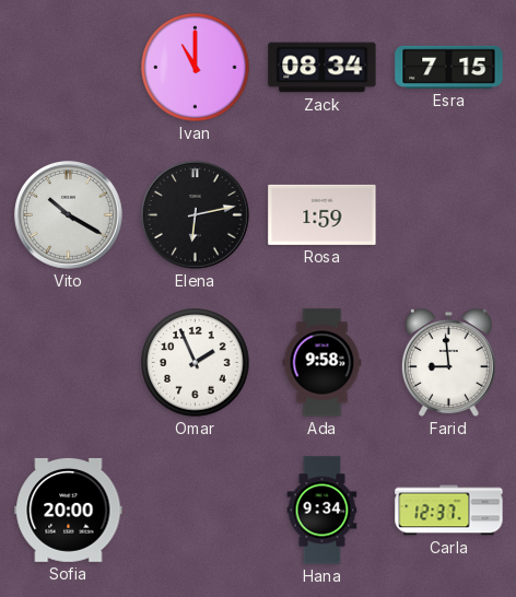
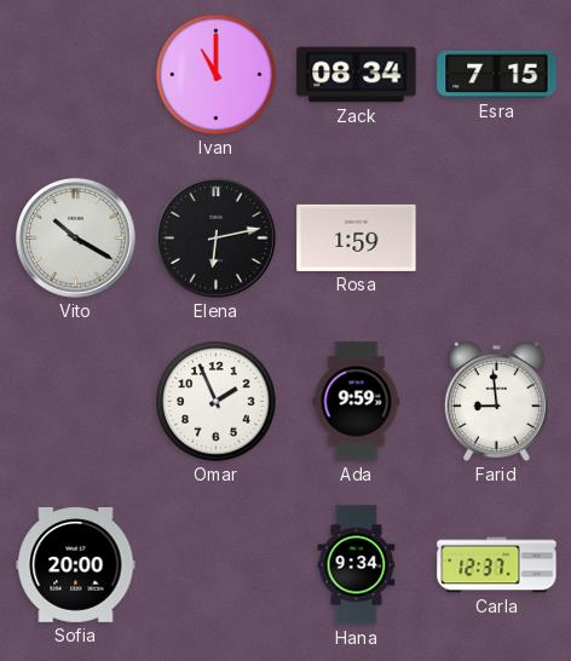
Ada: 9:58 -> 9:59 (357, 402)
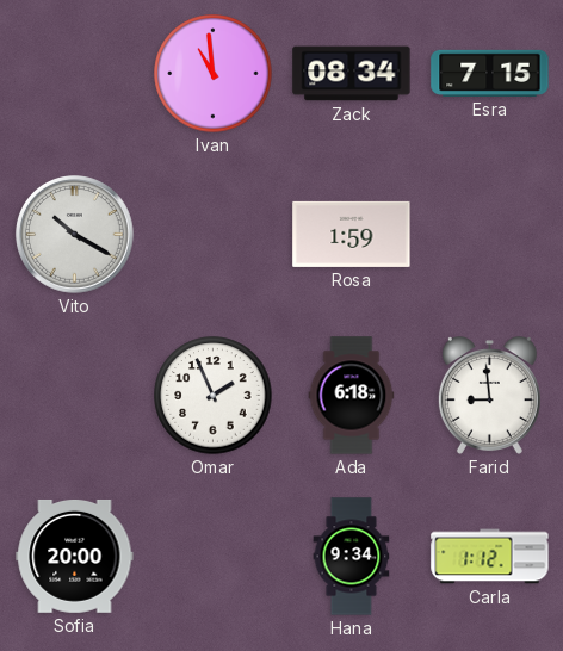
Ivan: 11:00 -> 10:59 (214, 74)
Elena: 6:13 -> none (217, 238)
Ada: 9:59 -> 6:18 (352, 396)
Carla: 12:37 -> 1:12 (490, 557)
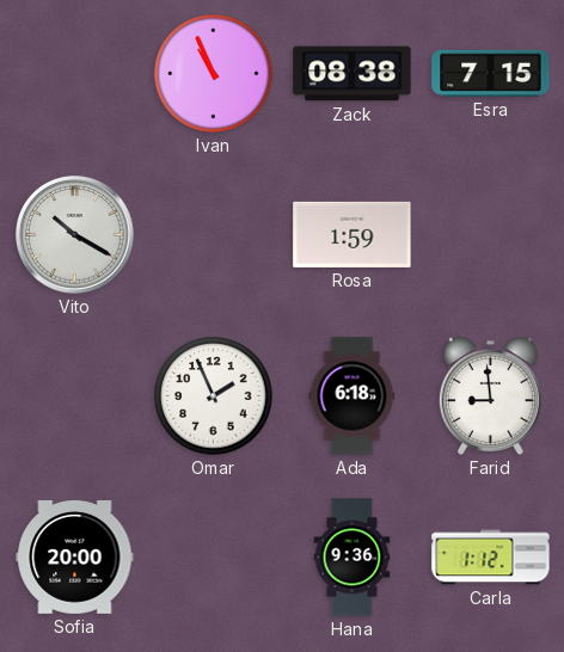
Ivan: 10:59 -> 10:56 (214, 74)
Zack: 08:34 -> 08:38 (352, 74)
Hana: 9:34 -> 9:36 (352, 558)
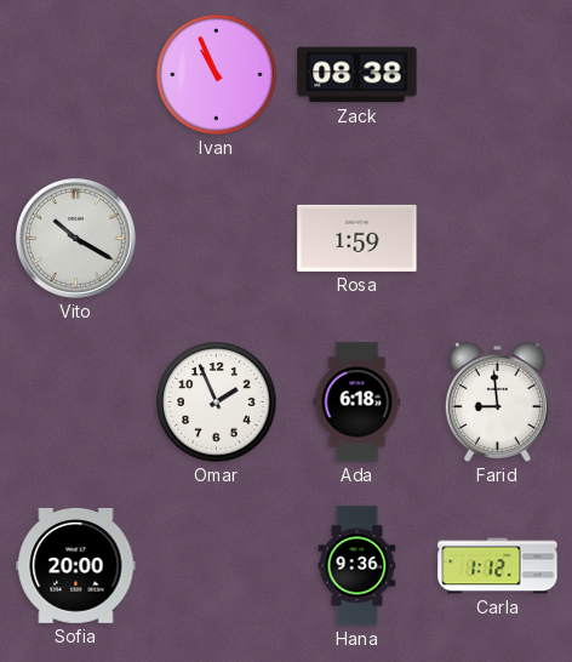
Esra: 7:15 -> none (491, 73)
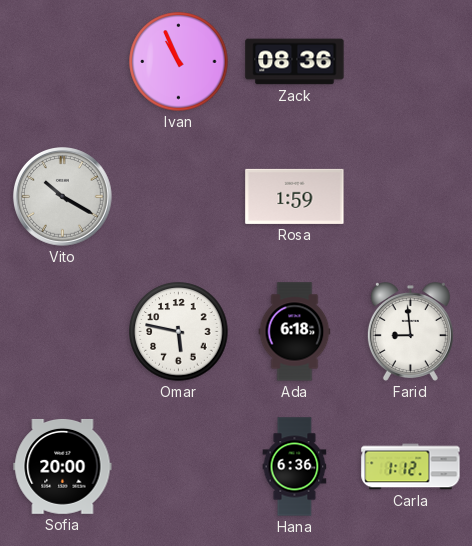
Zack: 08:38 -> 08:36 (295, 62)
Omar: 1:56 -> 5:47 (179, 332)
Hana: 9:36 -> 6:36 (295, 467)
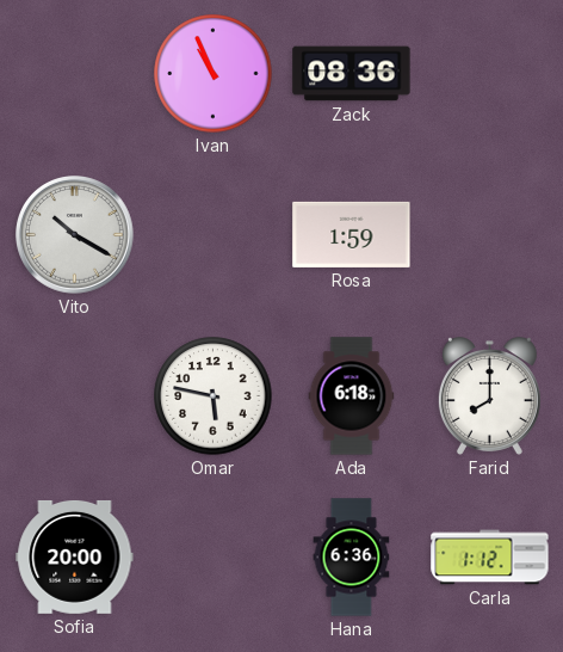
Farid: 8:59 -> 8:00 (489, 396)
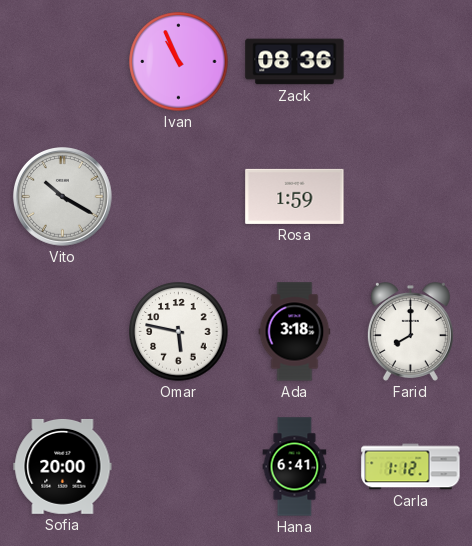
Ada: 6:18 -> 3:18 (295, 332)
Hana: 6:36 -> 6:41 (295, 467)
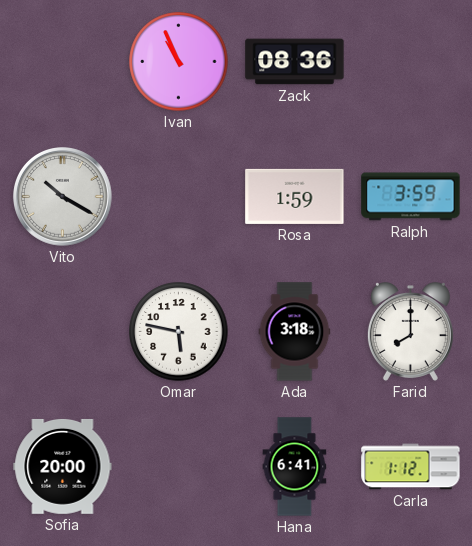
Ralph: none -> 3:59 (411, 197)
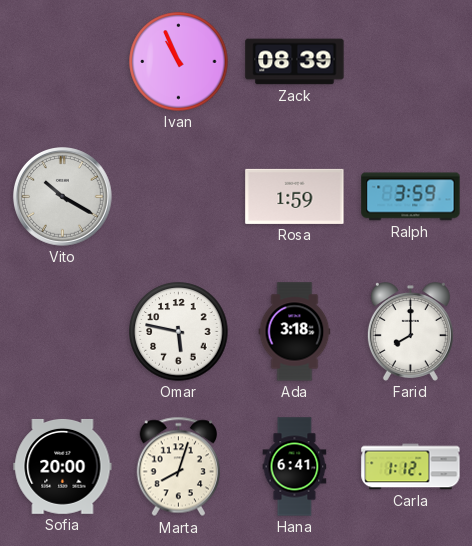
Zack: 08:36 -> 08:39 (295, 62)
Marta: none -> 8:03 (178, 467)
